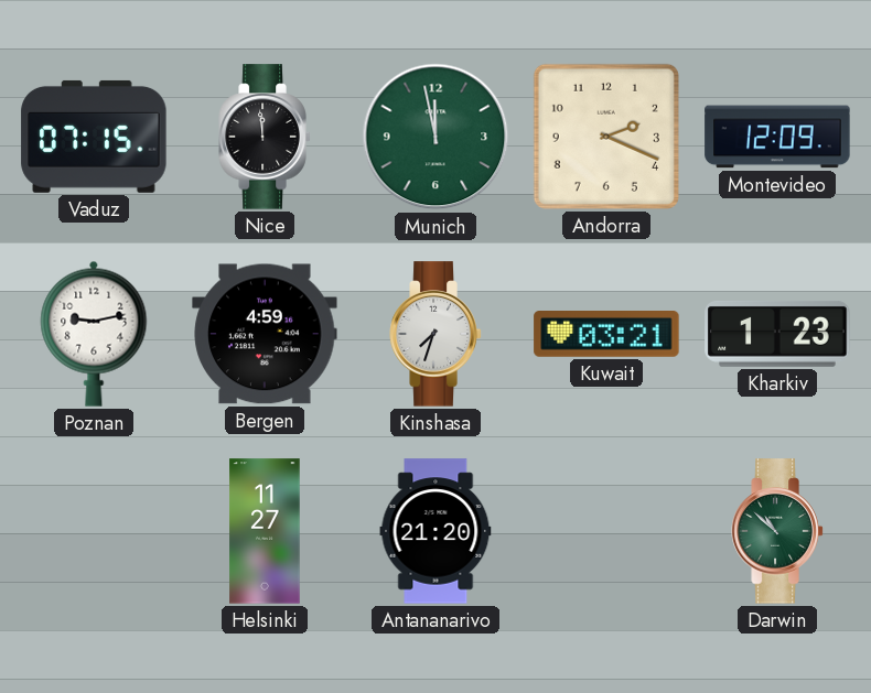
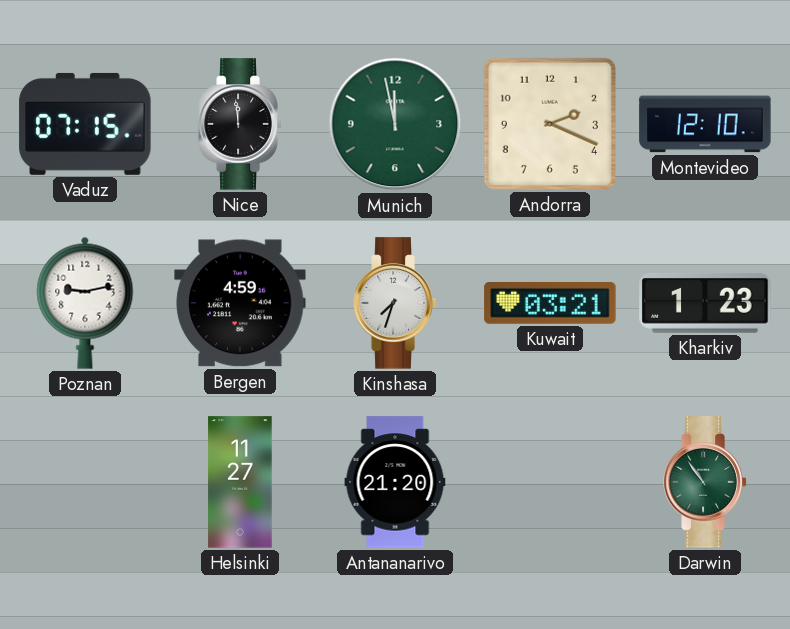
Montevideo: 12:09 -> 12:10 (705, 124)
Darwin: 10:52 -> 10:54 (705, 482)
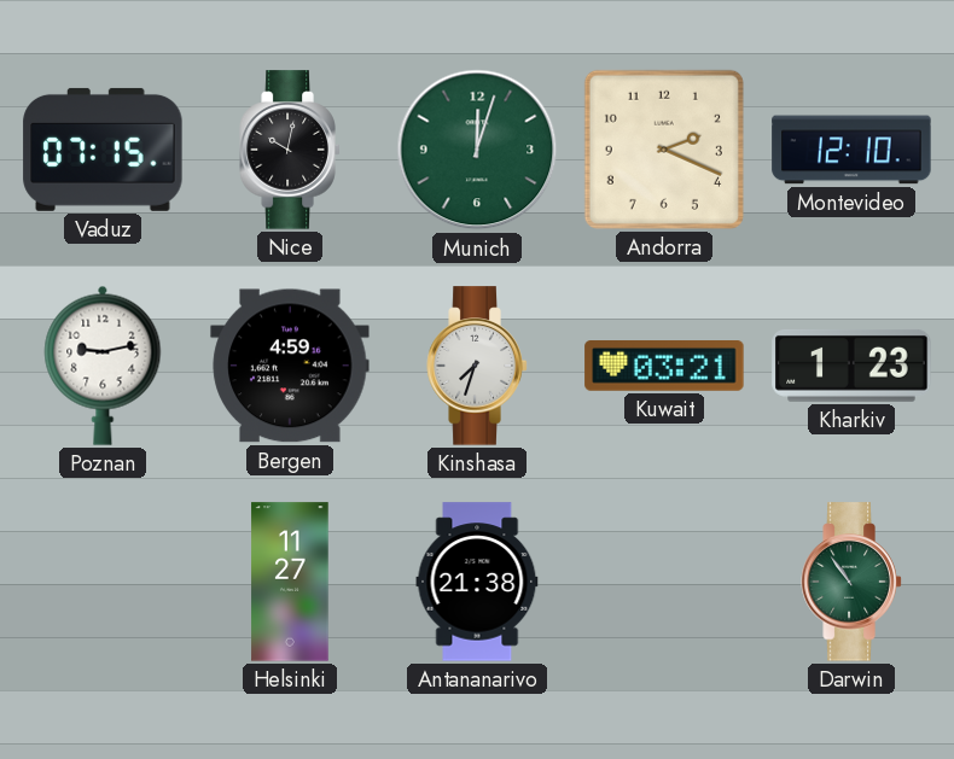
Nice: 11:59 -> 10:02 (290, 150)
Munich: 11:58 -> 12:03 (477, 150)
Antananarivo: 21:20 -> 21:38 (477, 582)
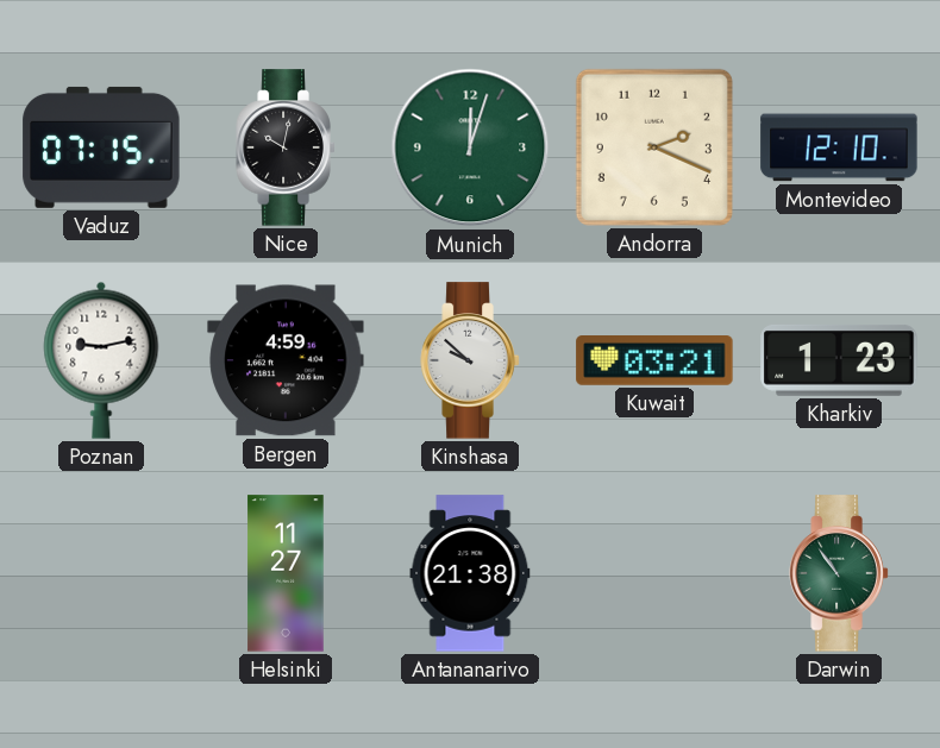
Kinshasa: 7:33 -> 9:52 (470, 360)
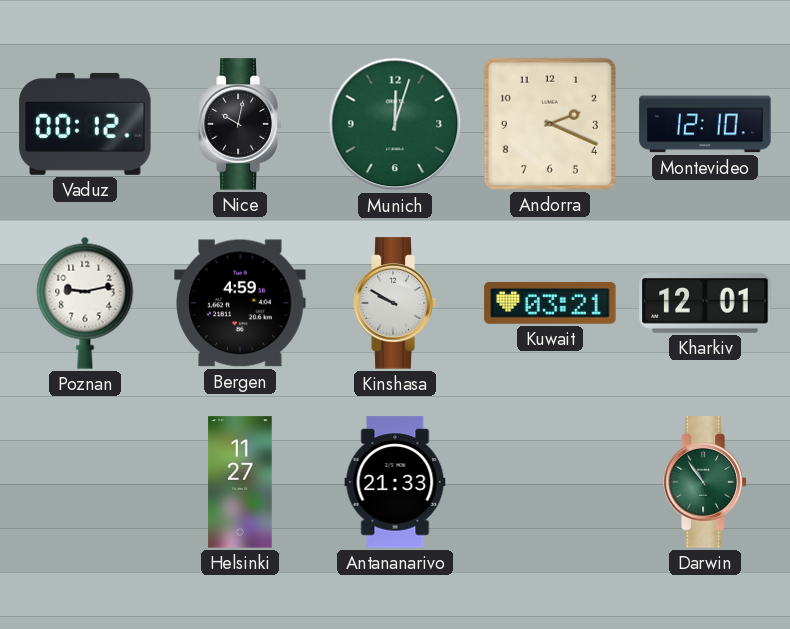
Vaduz: 07:15 -> 00:12 (85, 124)
Kinshasa: 9:52 -> 9:50 (395, 303)
Kharkiv: 1:23 -> 12:01 (705, 303)
Antananarivo: 21:38 -> 21:33 (395, 482)
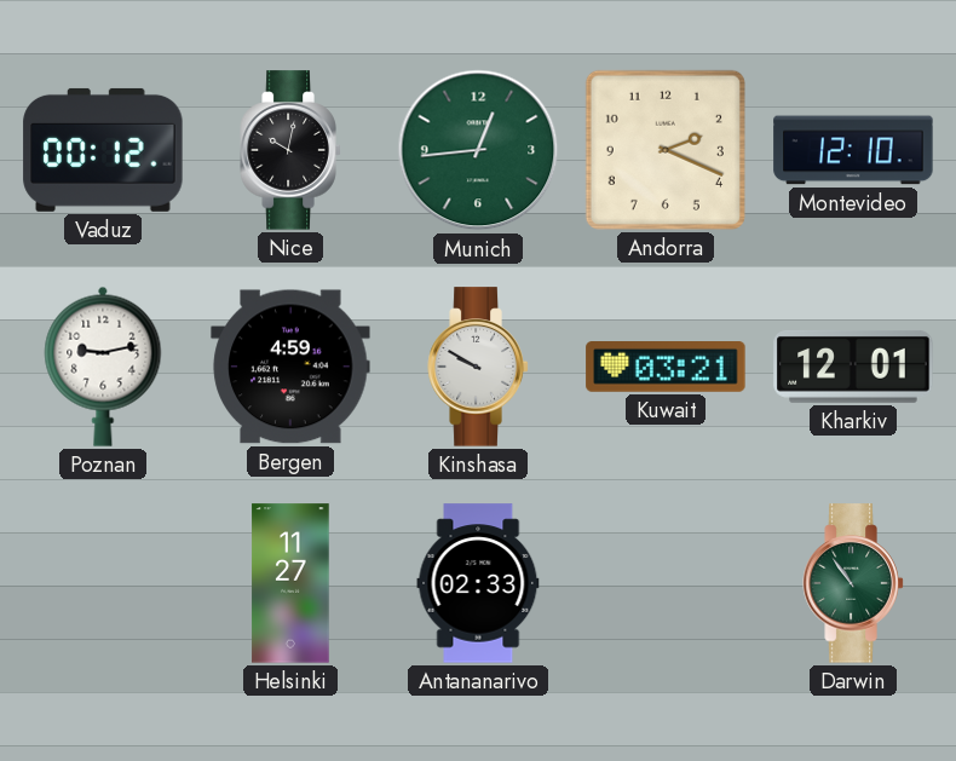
Munich: 12:03 -> 12:44 (478, 150)
Antananarivo: 21:33 -> 02:33 (478, 583)
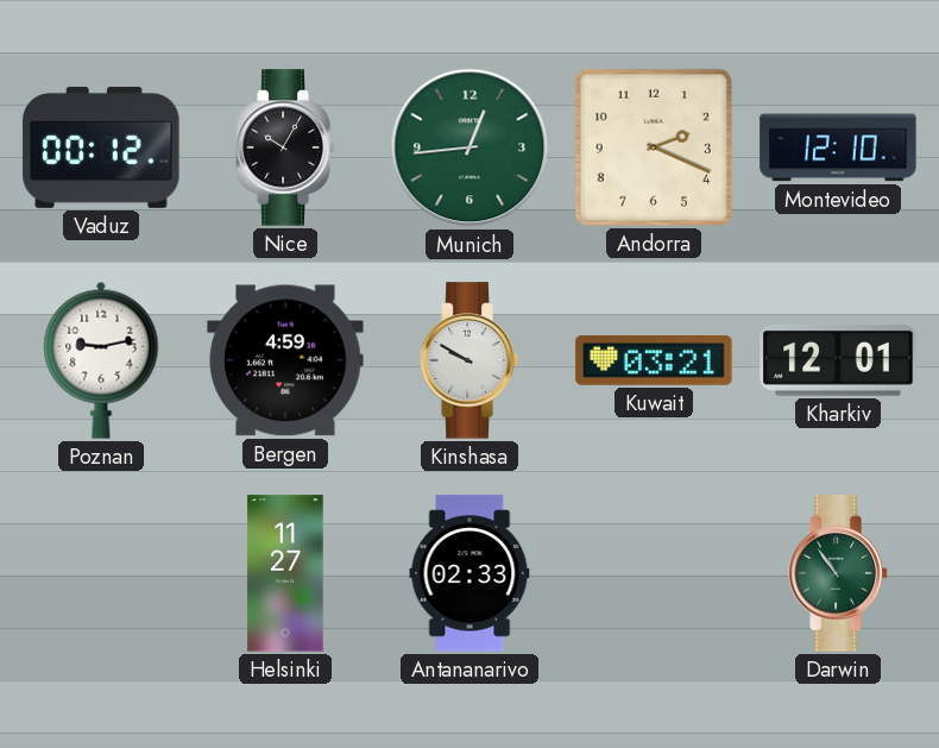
Nice: 10:02 -> 10:05 (285, 147)
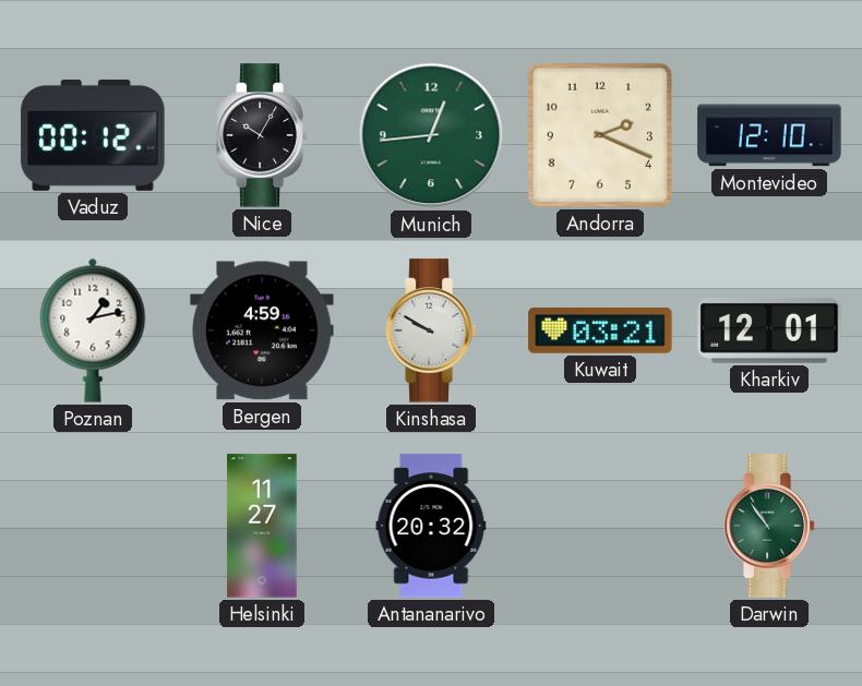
Poznan: 9:13 -> 1:13 (93, 330)
Antananarivo: 02:33 -> 20:32 (431, 526)
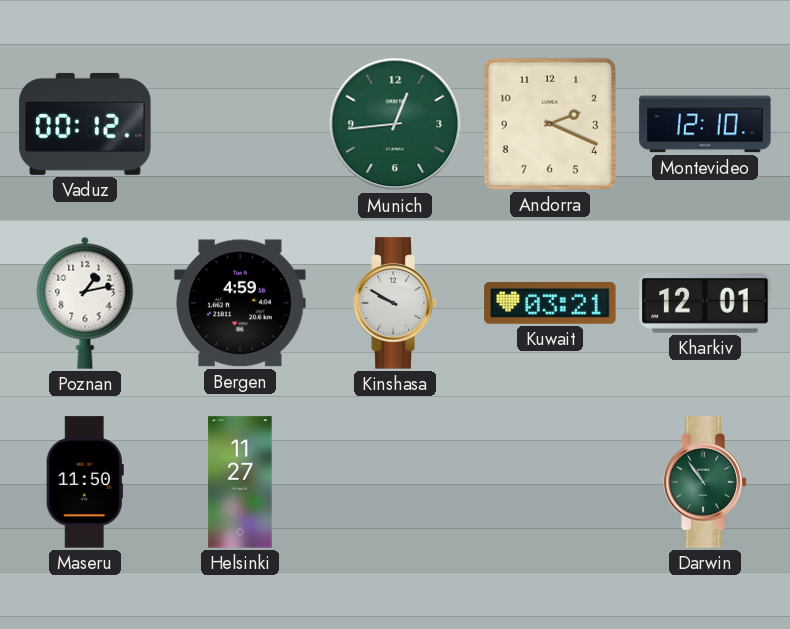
Nice: 10:05 -> none (262, 135)
Maseru: none -> 11:50 (85, 482)
Antananarivo: 20:32 -> none (431, 526)
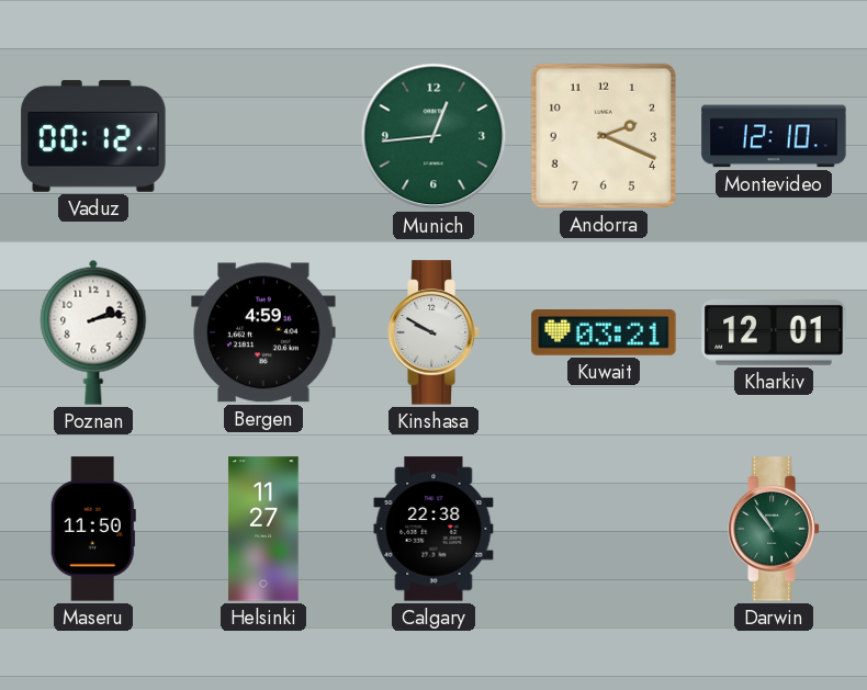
Poznan: 1:13 -> 2:13 (93, 332)
Calgary: none -> 22:38 (434, 529)
